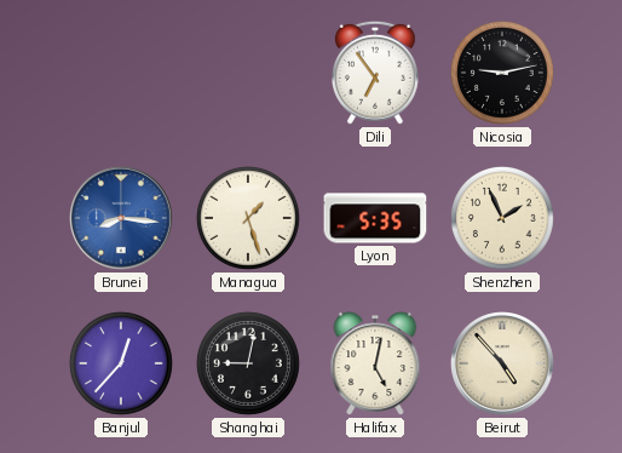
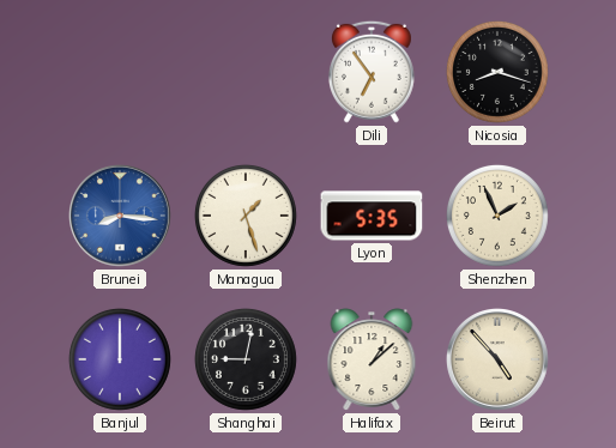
Nicosia: 9:13 -> 8:18 (497, 72)
Banjul: 12:37 -> 12:00 (120, 359)
Halifax: 5:02 -> 1:08 (372, 359)
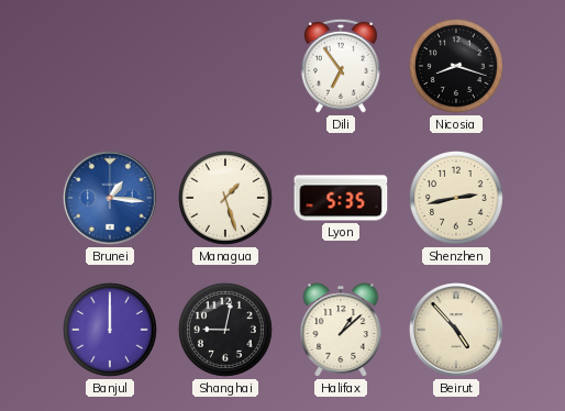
Brunei: 8:16 -> 1:16 (111, 199)
Shenzhen: 1:56 -> 2:43 (456, 198)
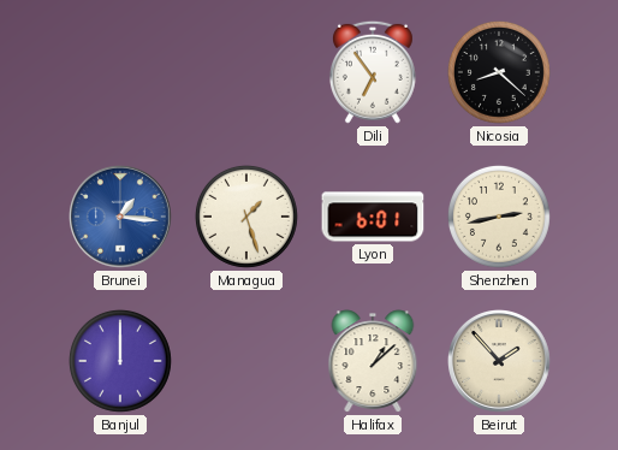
Nicosia: 8:18 -> 8:22 (499, 72)
Lyon: 5:35 -> 6:01 (373, 217)
Shanghai: 9:02 -> none (225, 330)
Beirut: 4:53 -> 1:53 (500, 362)
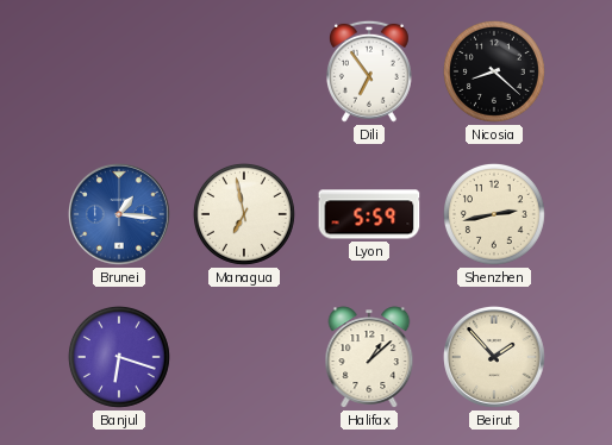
Managua: 1:27 -> 6:58 (244, 214)
Lyon: 6:01 -> 5:59 (369, 214)
Banjul: 12:00 -> 6:18 (119, 357)
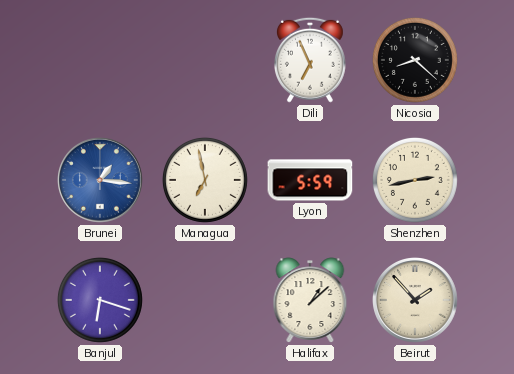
Dili: 6:54 -> 6:56 (310, 60)
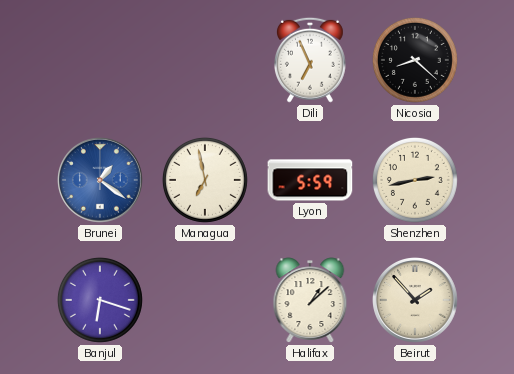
Brunei: 1:16 -> 1:21 (101, 181)
